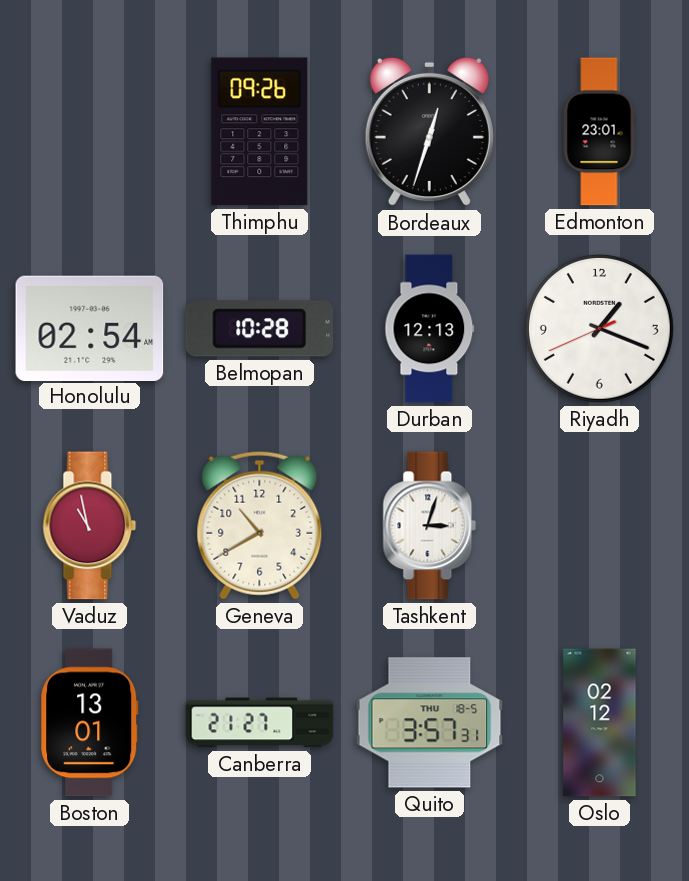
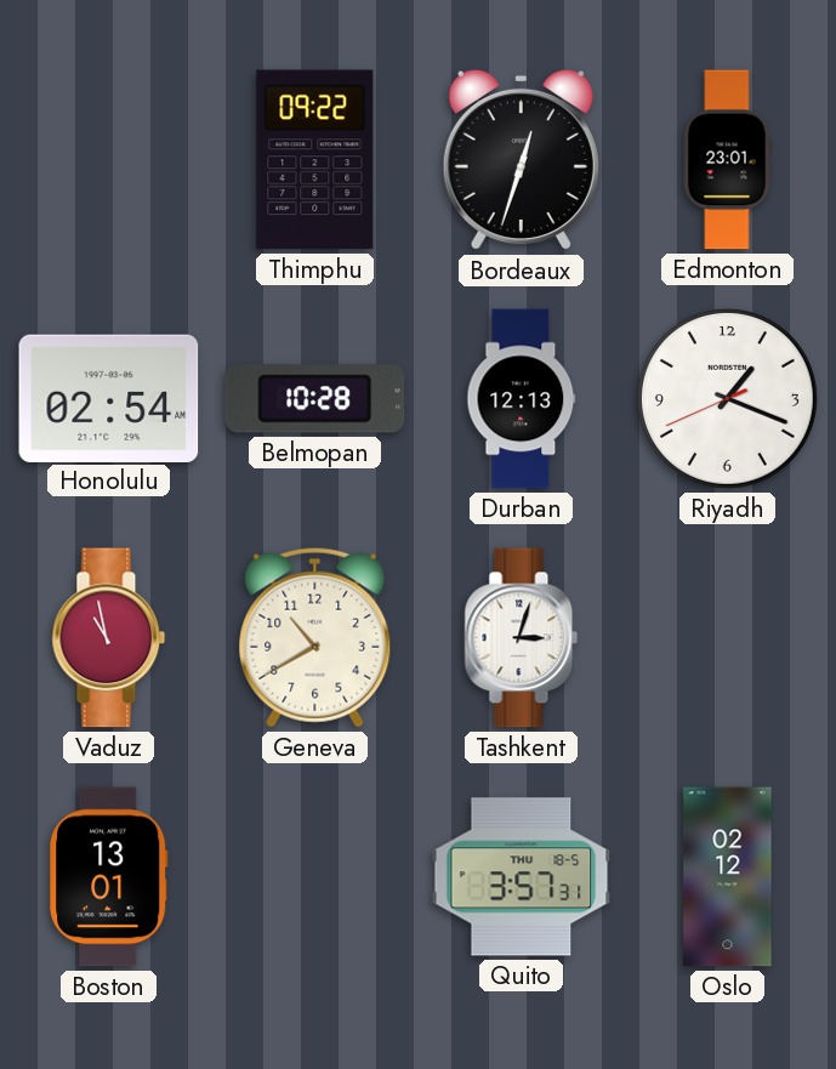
Thimphu: 09:26 -> 09:22 (315, 160)
Canberra: 21:27 -> none (260, 723)
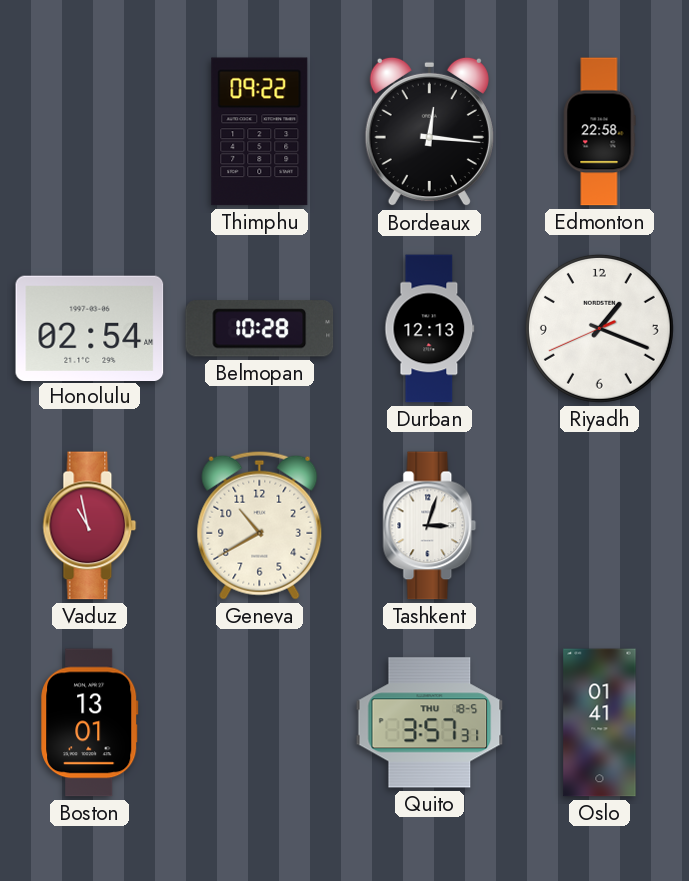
Bordeaux: 12:33 -> 12:16 (429, 132)
Edmonton: 23:01 -> 22:58 (599, 132)
Oslo: 02:12 -> 01:41 (600, 723)
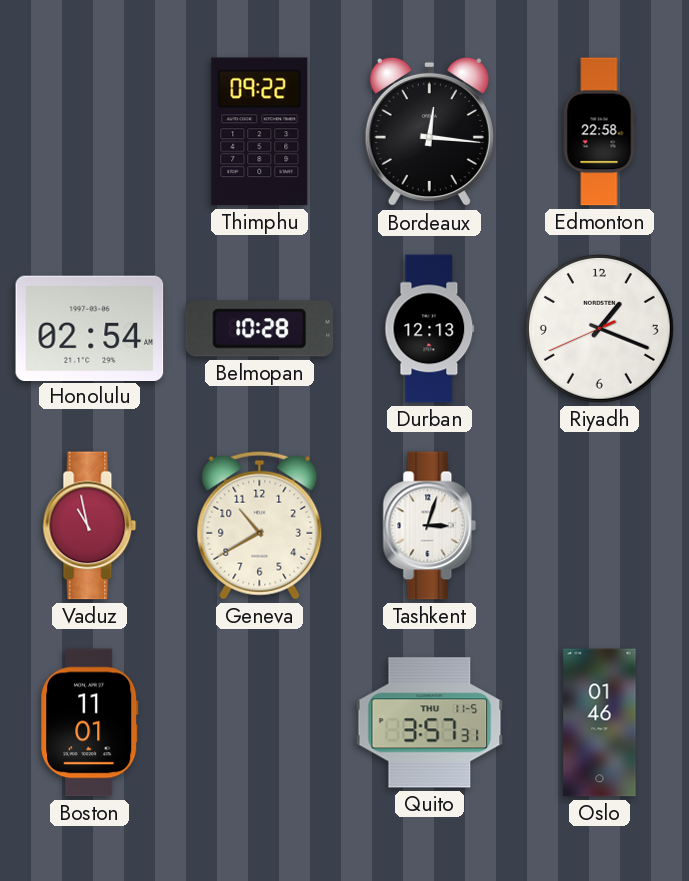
Boston: 13:01 -> 11:01 (90, 723)
Quito date: THU 18-5 -> THU 11-5 (430, 723)
Oslo: 01:41 -> 01:46 (600, 723)
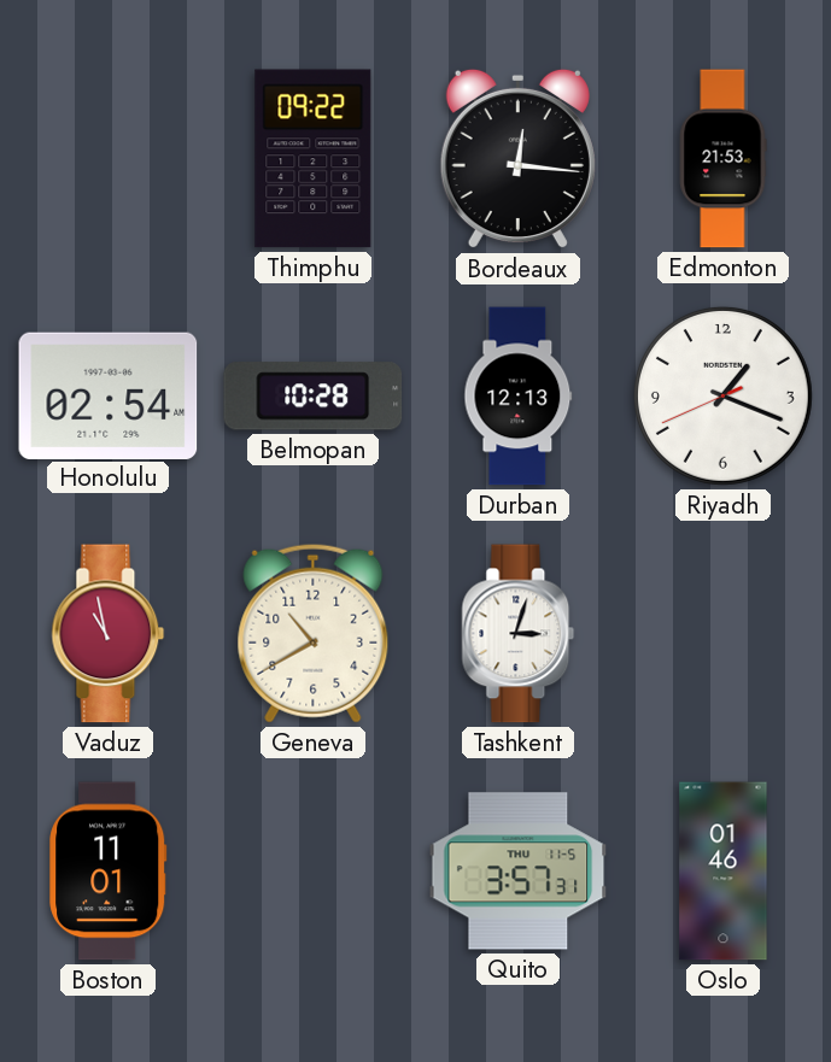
Edmonton: 22:58 -> 21:53 (722, 159)
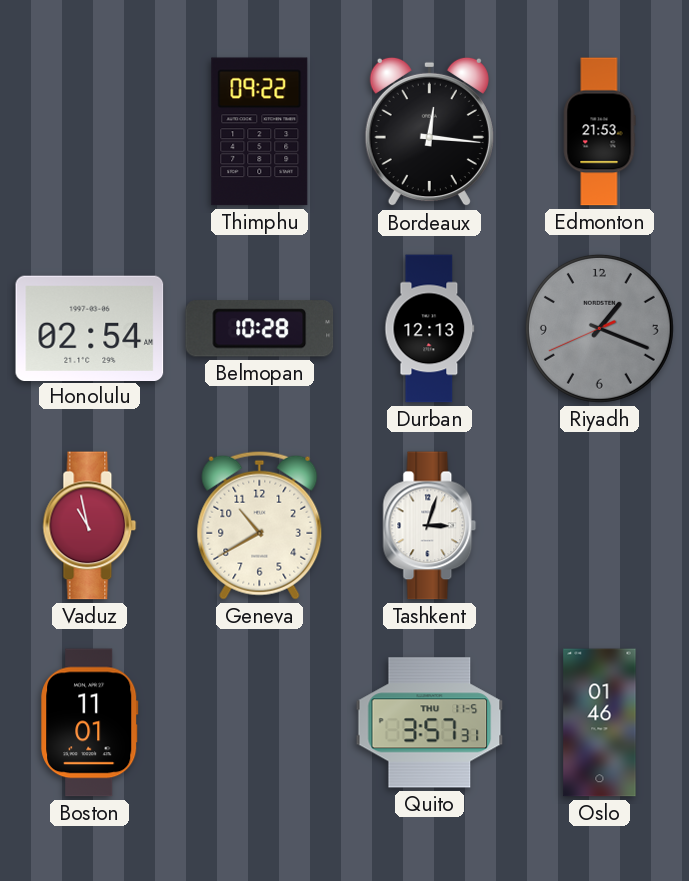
Riyadh dial: white -> grey (599, 328)
